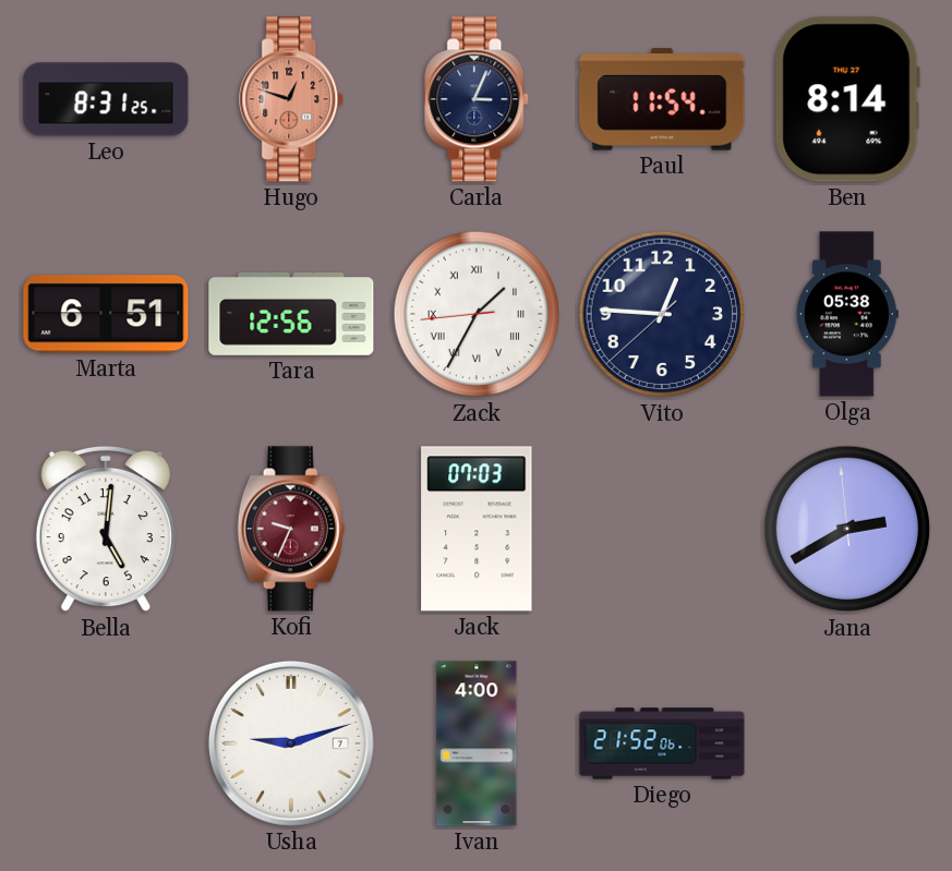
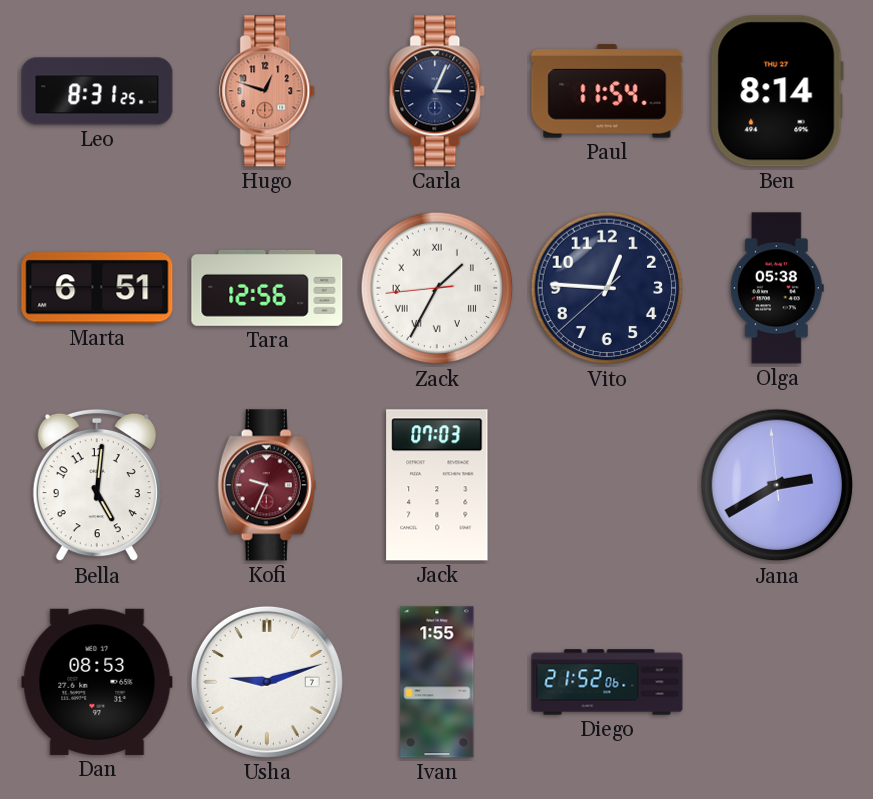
Dan: none -> 08:53 (97, 682)
Ivan: 4:00 -> 1:55 (437, 682)
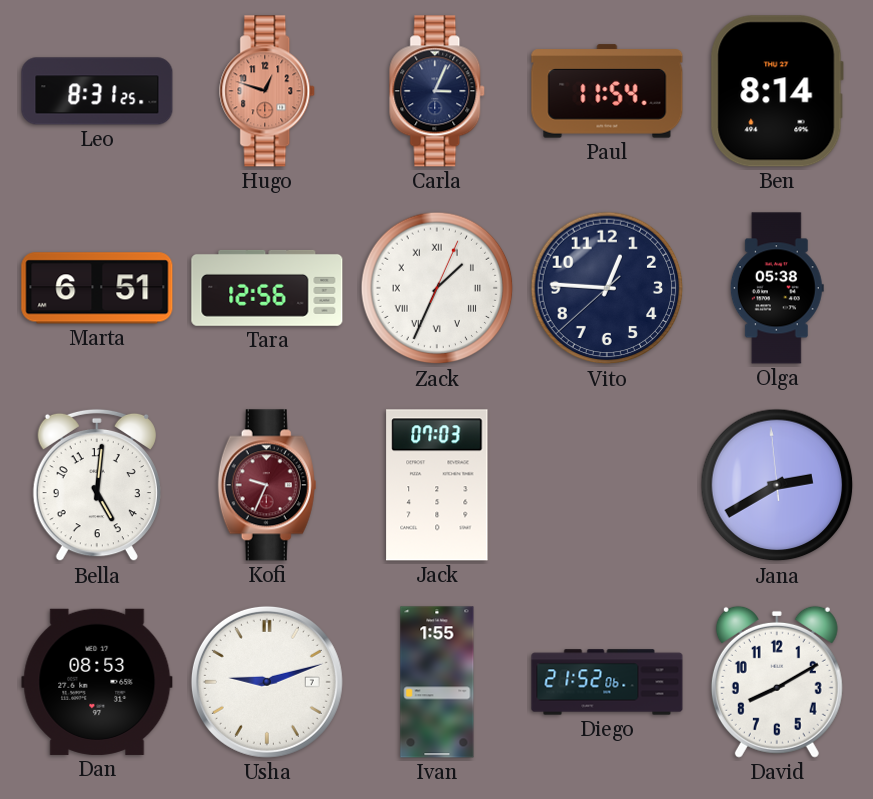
Zack: 1:34:44 -> 1:34:04 (437, 288)
David: none -> 8:10 (777, 682)
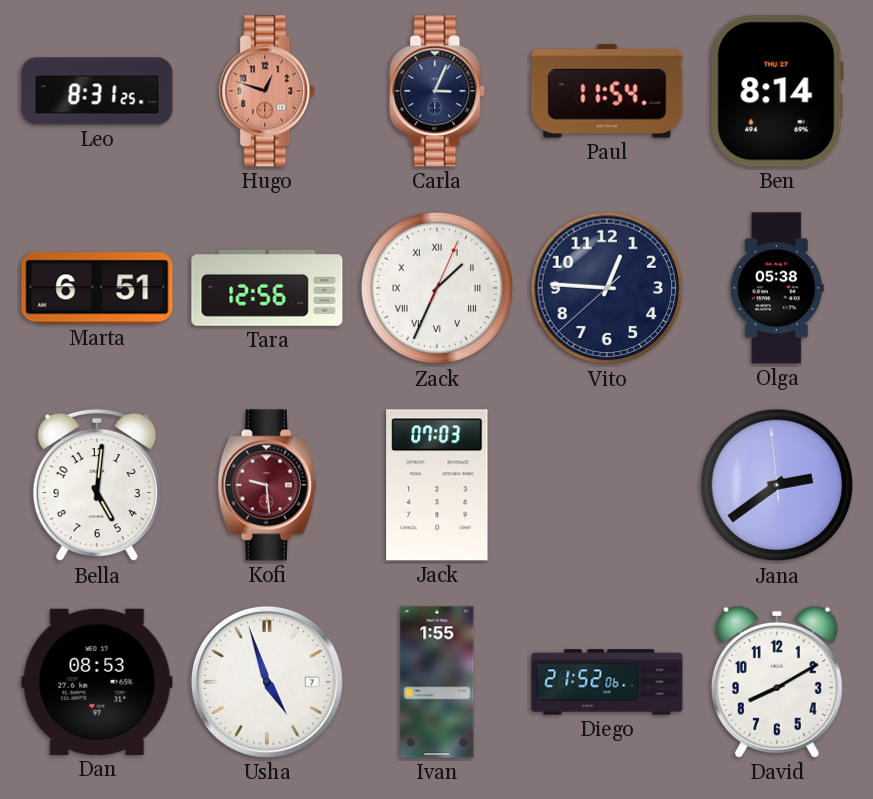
Kofi: 9:34 -> 9:29 (267, 485)
Jana: 2:39 -> 2:38 (777, 485)
Usha: 9:12 -> 4:57 (267, 682)
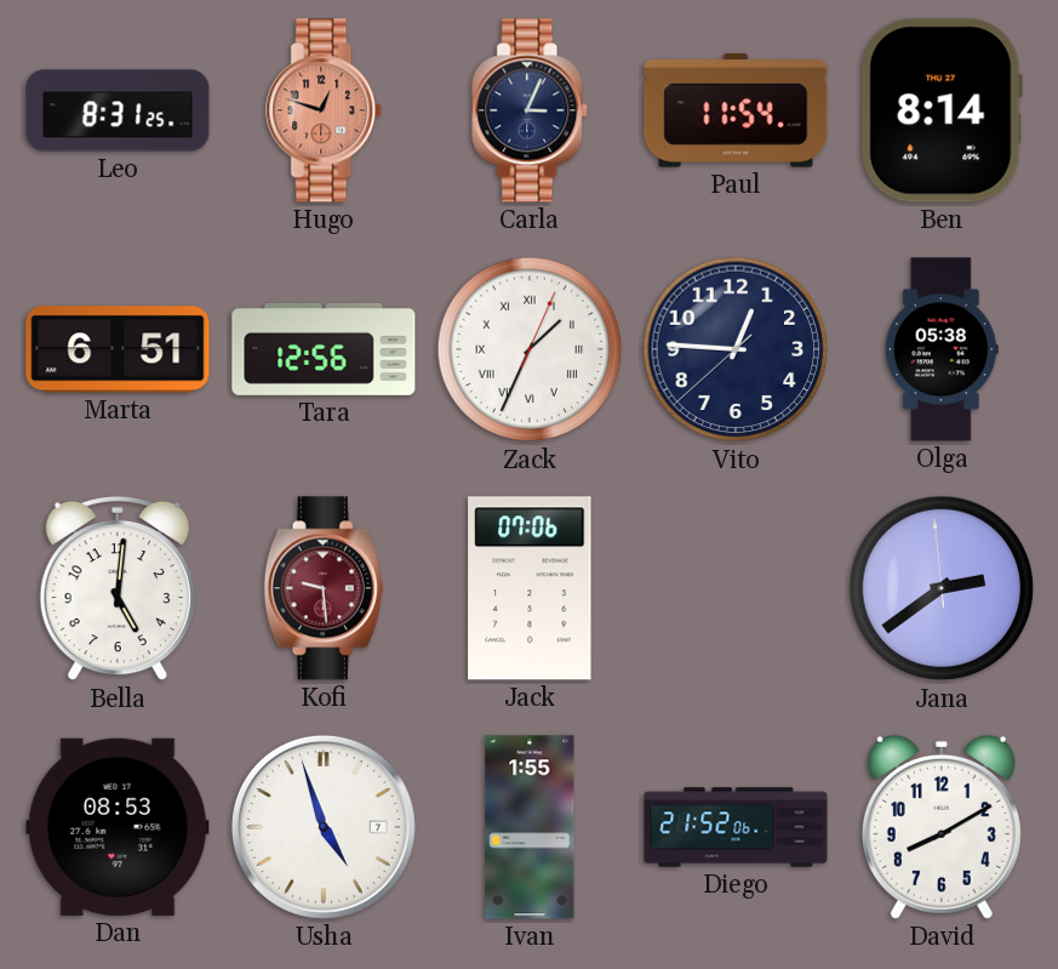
Jack: 07:03 -> 07:06 (530, 588)
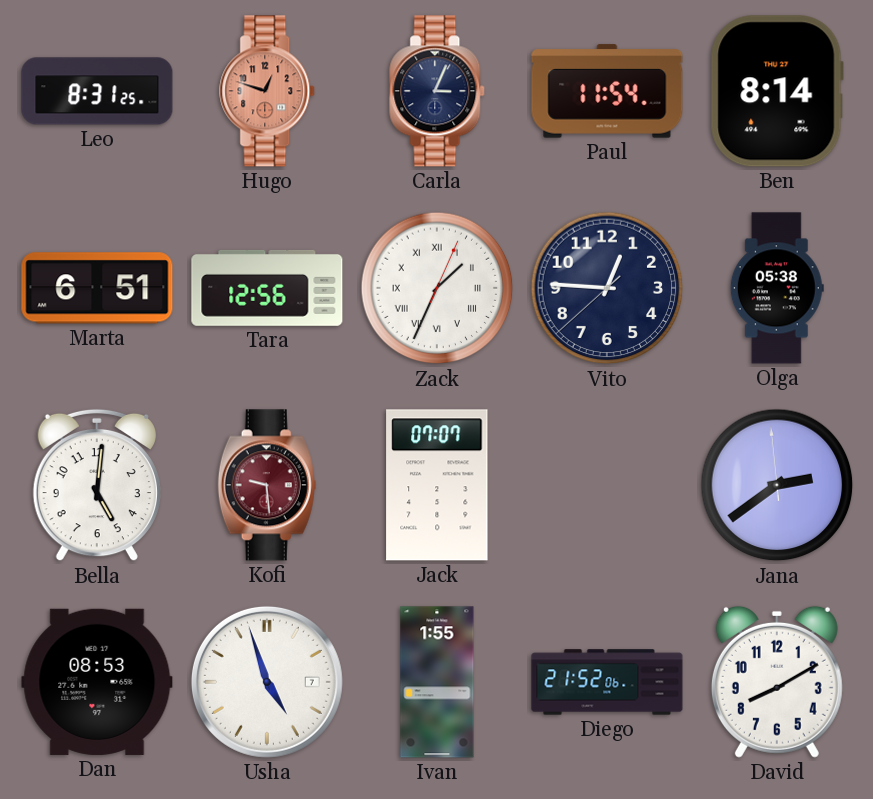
Jack: 07:06 -> 07:07 (437, 485)
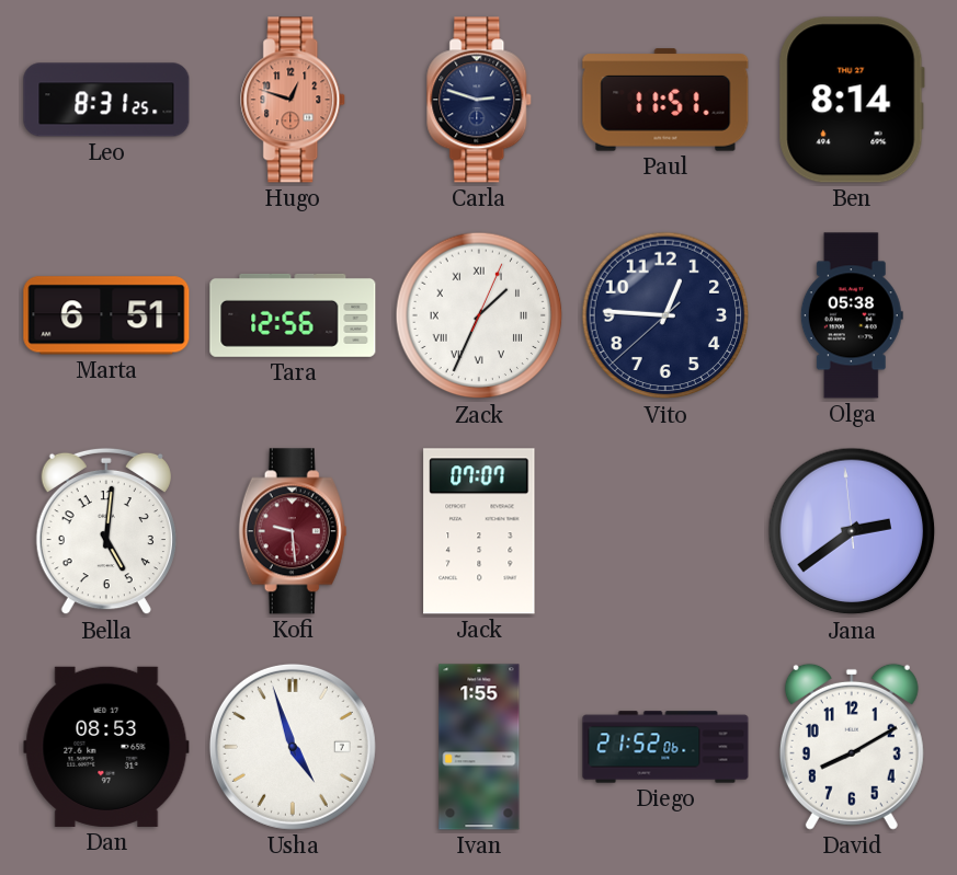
Carla: 3:04 -> 2:48 (480, 100)
Paul: 11:54 -> 11:51 (665, 100)
